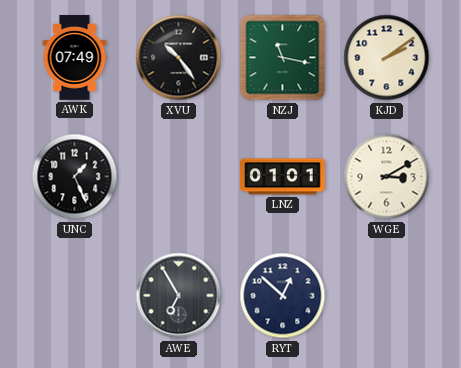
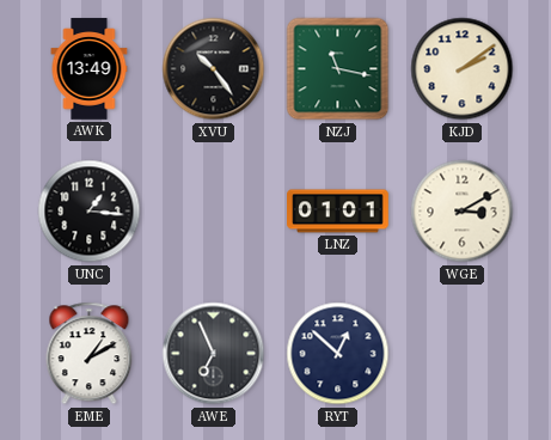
AWK: 07:49 -> 13:49 (90, 69)
UNC: 1:26 -> 1:16 (90, 212)
EME: none -> 1:10 (90, 354)
AWE: 6:55 -> 6:56 (214, 354)
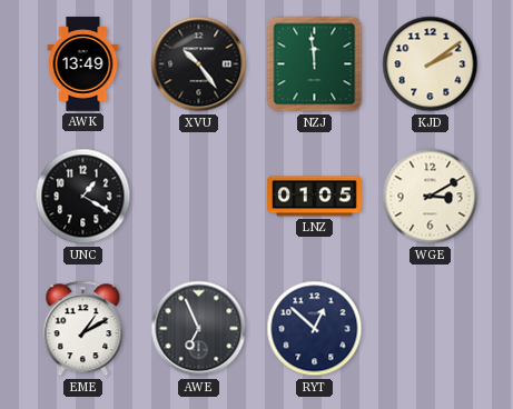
NZJ: 11:17 -> 11:59 (315, 64)
UNC: 1:16 -> 1:20 (83, 197)
LNZ: 01:01 -> 01:05 (315, 197)
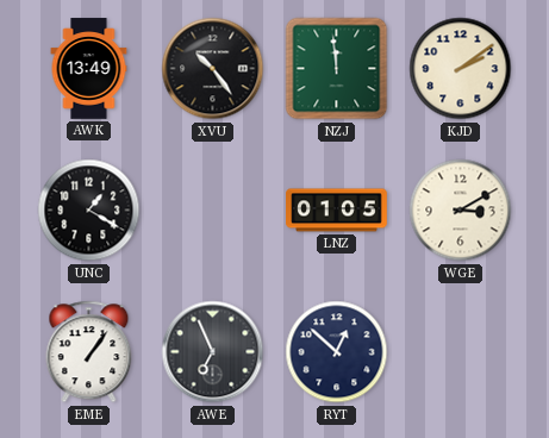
EME: 1:10 -> 1:06 (89, 352)
